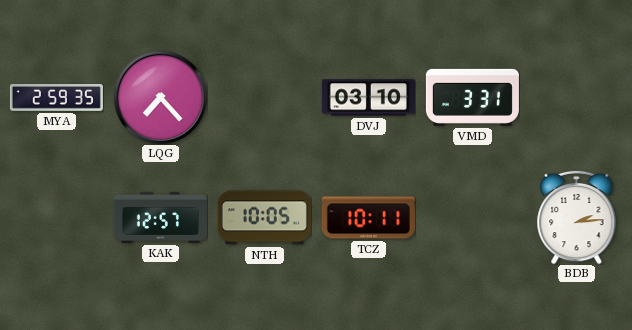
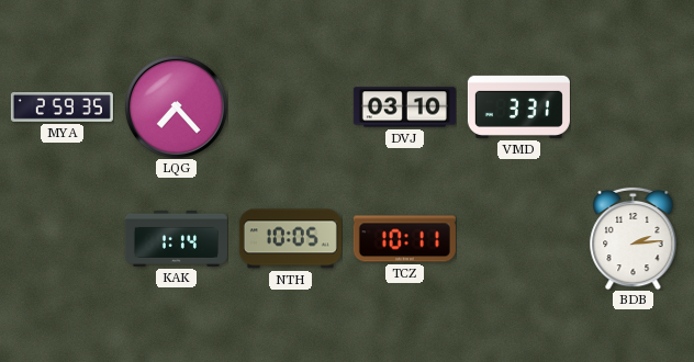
KAK: 12:57 -> 1:14 (176, 238)
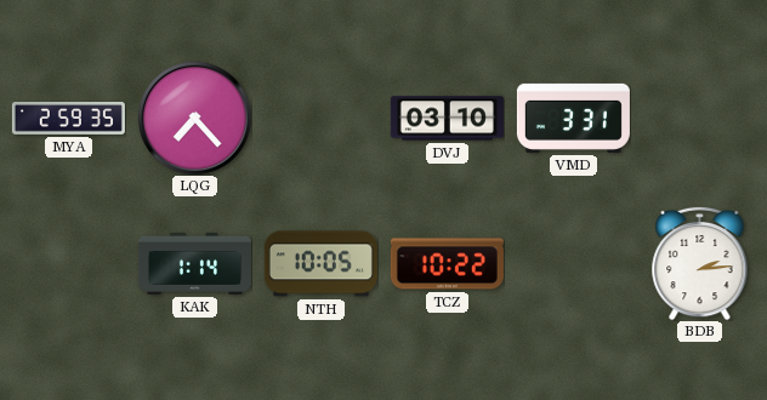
TCZ: 10:11 -> 10:22 (447, 264)
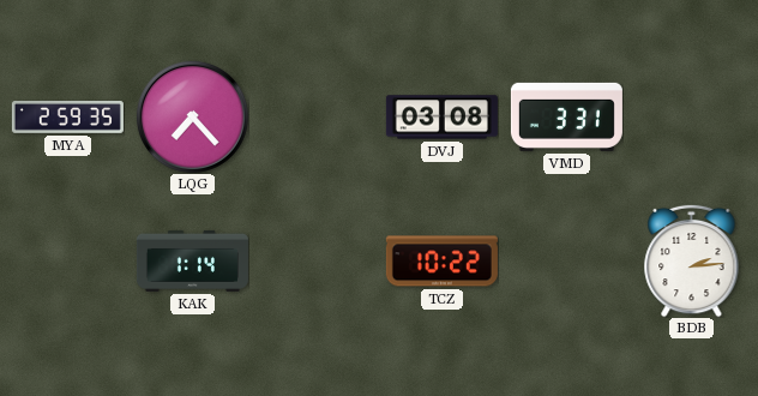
DVJ: 03:10 -> 03:08 (441, 118)
NTH: 10:05 -> none (320, 264)
